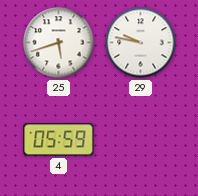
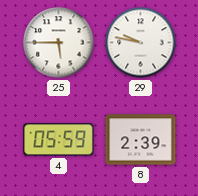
25: 5:42 -> 5:45 (59, 43)
8: none -> 2:39 (141, 140)
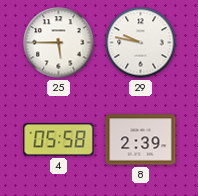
4: 05:59 -> 05:58 (59, 140)
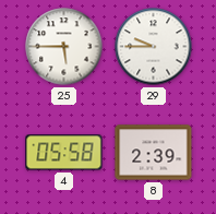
29: 9:47 -> 9:45 (154, 47)
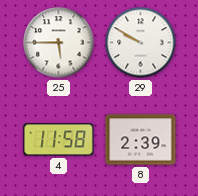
29: 9:45 -> 9:50 (141, 43)
4: 05:58 -> 11:58 (59, 140)
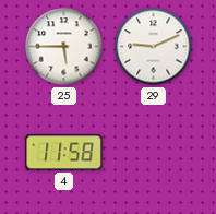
29: 9:50 -> 9:11 (154, 47)
8: 2:39 -> none (141, 140)
